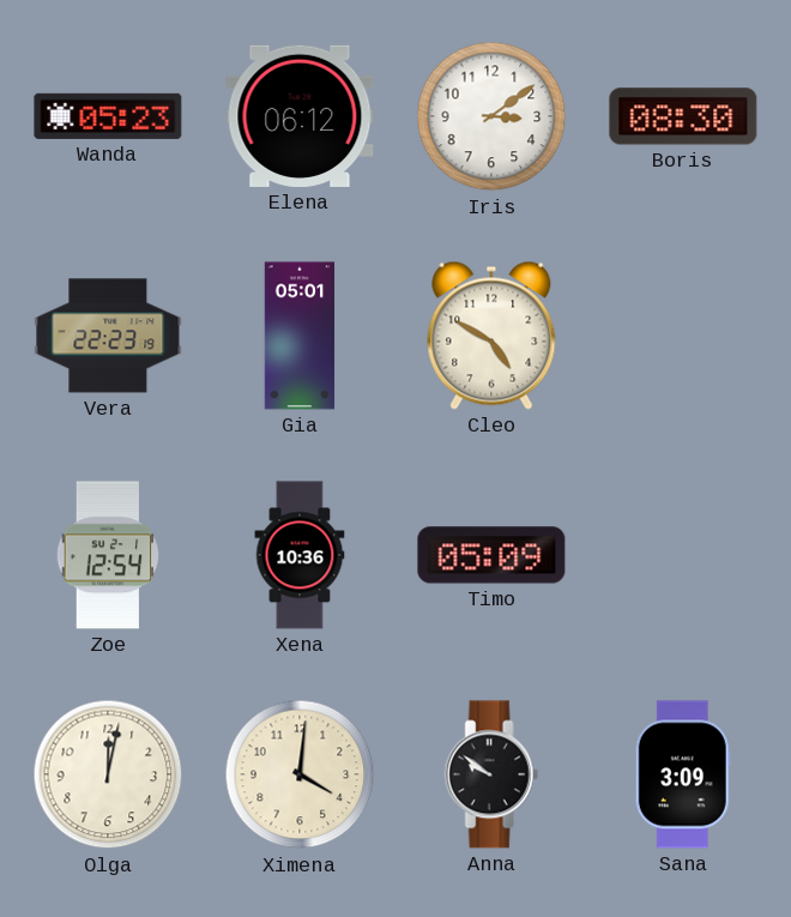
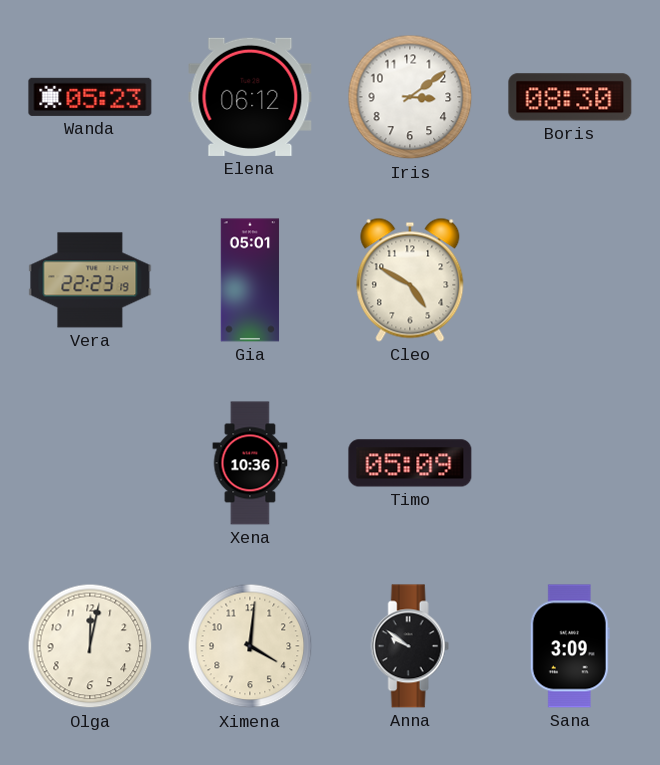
Zoe: 12:54 -> none (108, 555)
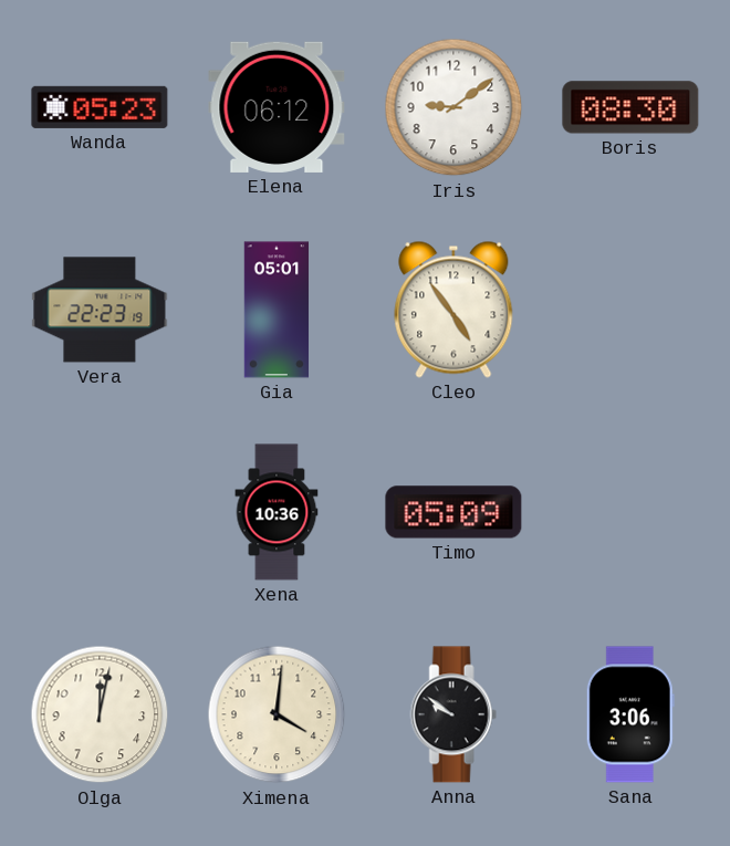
Iris: 3:09 -> 9:09 (453, 107)
Cleo: 4:50 -> 4:54 (453, 310)
Sana: 3:09 -> 3:06 (630, 714)
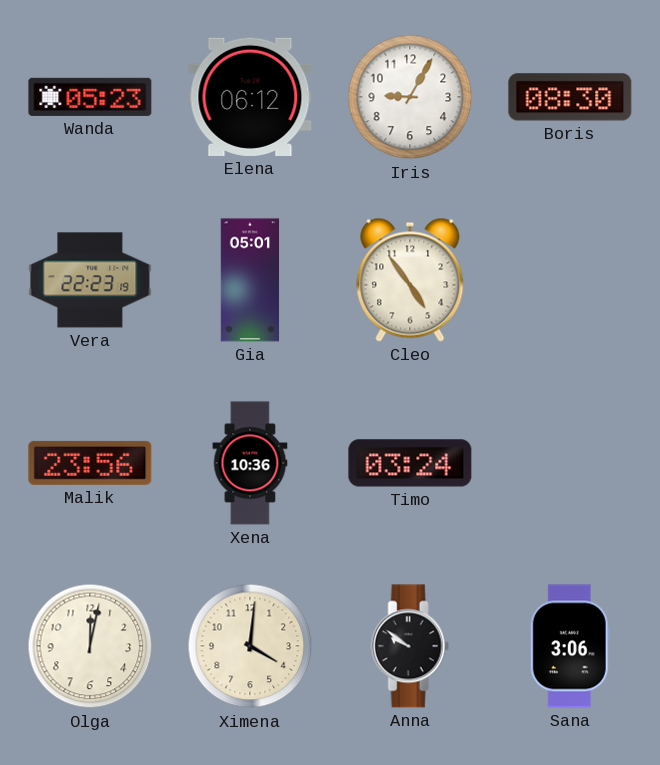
Iris: 9:09 -> 9:05 (410, 97)
Malik: none -> 23:56 (90, 463)
Timo: 05:09 -> 03:24 (410, 463)
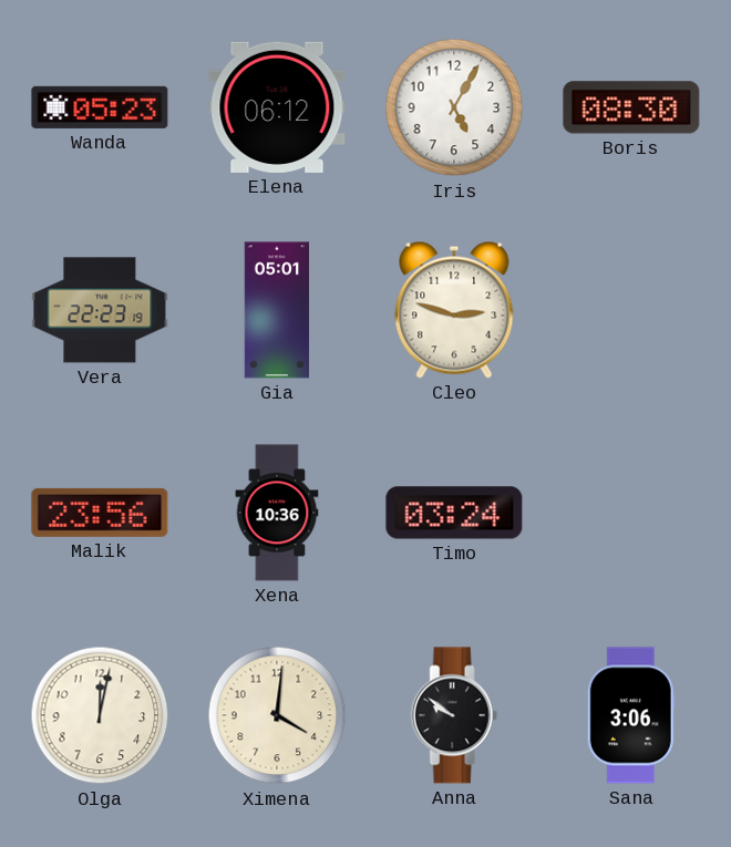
Iris: 9:05 -> 5:05 (454, 107)
Cleo: 4:54 -> 2:48 (454, 310)
